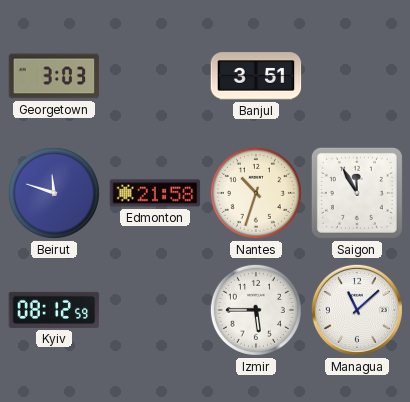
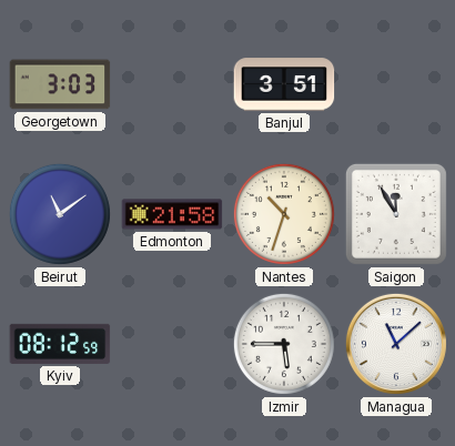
Beirut: 11:48 -> 11:09 (60, 214)
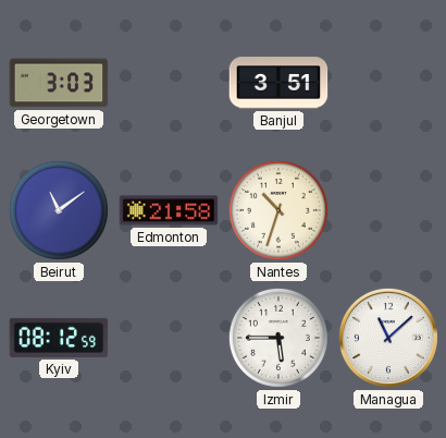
Saigon: 11:55 -> none (396, 214)
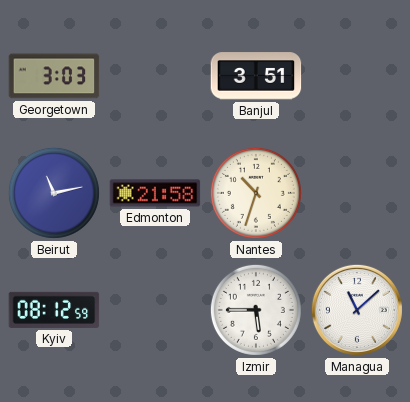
Beirut: 11:09 -> 11:13 (54, 193)
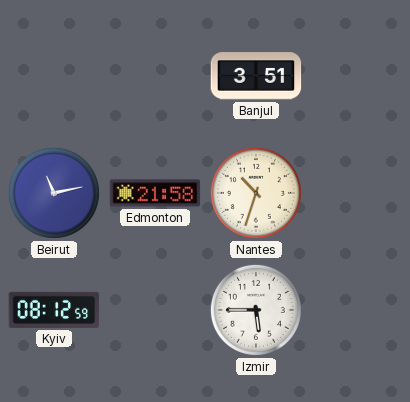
Georgetown: 3:03 -> none (54, 76)
Managua: 11:08 -> none (357, 310)
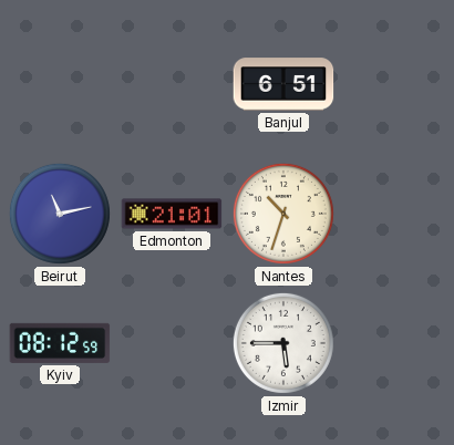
Banjul: 3:51 -> 6:51 (283, 84)
Edmonton: 21:58 -> 21:01 (172, 214)
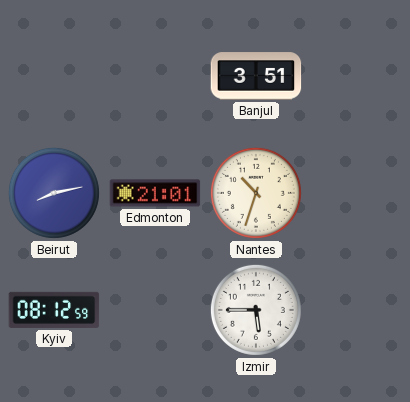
Banjul: 6:51 -> 3:51 (256, 76)
Beirut: 11:13 -> 8:13 (54, 193)
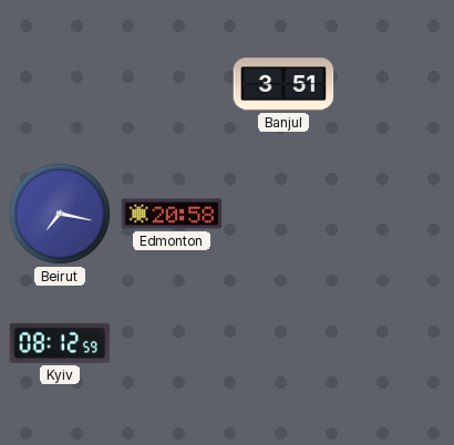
Beirut: 8:13 -> 7:17 (60, 214)
Edmonton: 21:01 -> 20:58 (172, 214)
Nantes: 10:33 -> none (256, 193)
Izmir: 5:45 -> none (256, 310)
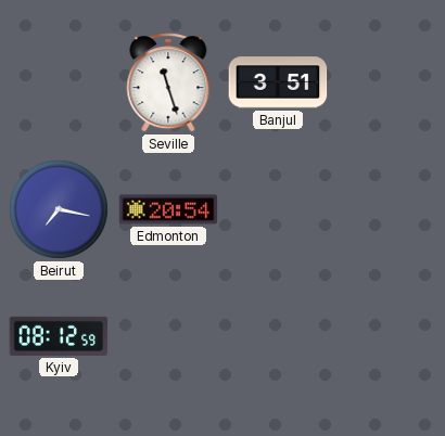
Seville: none -> 11:27 (168, 82)
Edmonton: 20:58 -> 20:54 (168, 209)
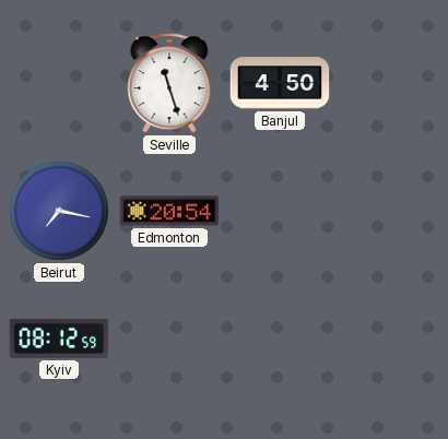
Banjul: 3:51 -> 4:50 (280, 83)
